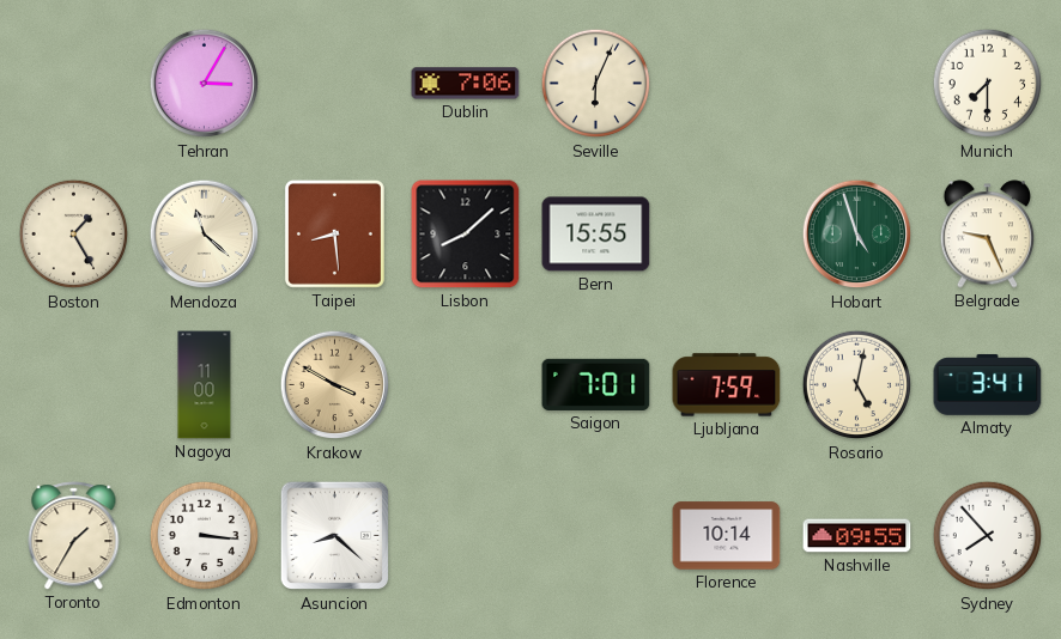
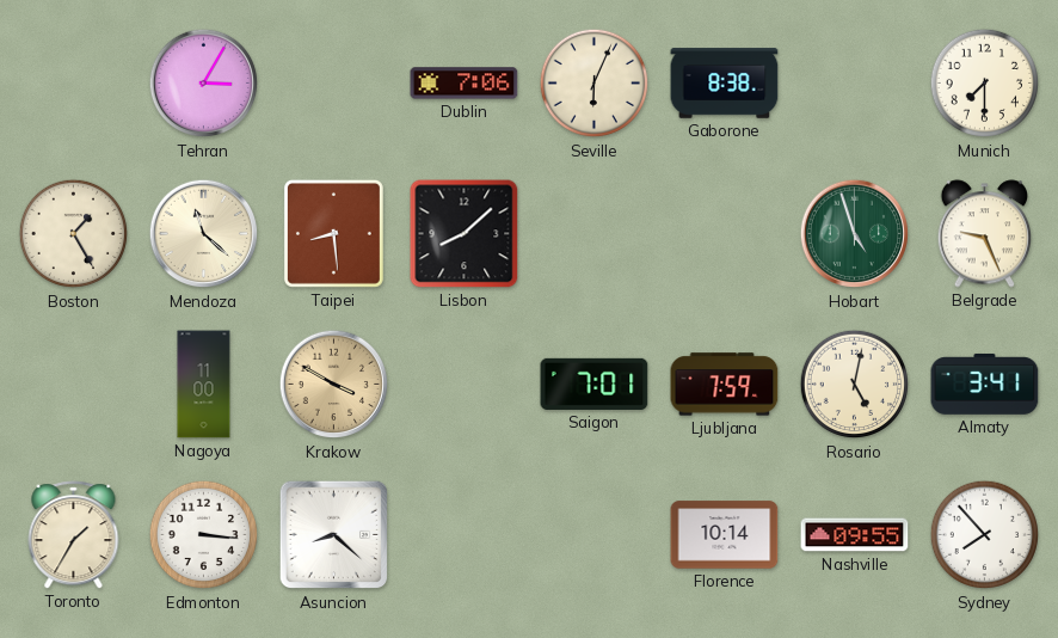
Gaborone: none -> 8:38 (725, 84)
Bern: 15:55 -> none (596, 235)
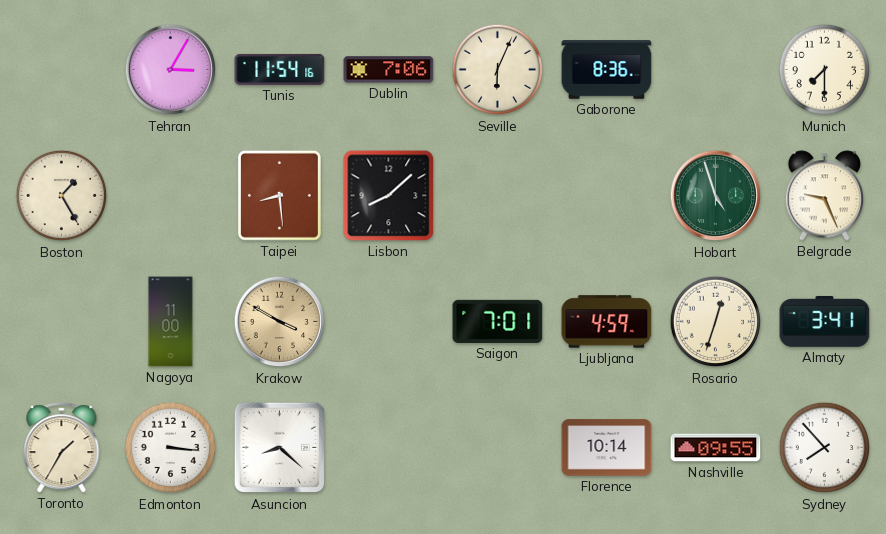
Tunis: none -> 11:54 (280, 69)
Gaborone: 8:38 -> 8:36 (607, 70)
Mendoza: 11:22 -> none (204, 234)
Ljubljana: 7:59 -> 4:59 (607, 322)
Rosario: 5:02 -> 12:33 (716, 322)
